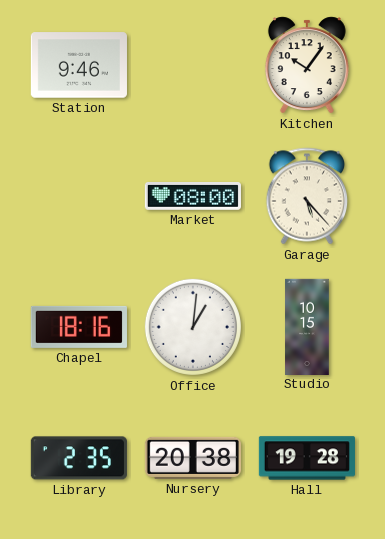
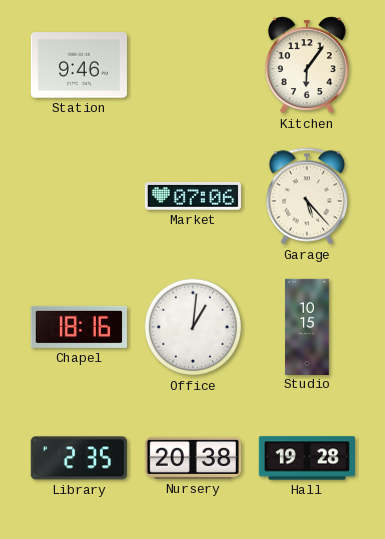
Kitchen: 10:06 -> 6:06 (307, 65)
Market: 08:00 -> 07:06 (193, 197)
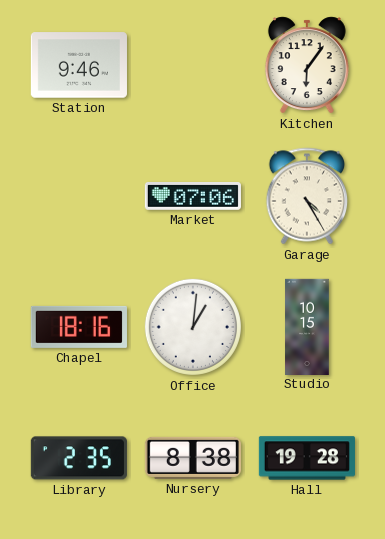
Garage: 5:23 -> 4:25 (307, 196)
Nursery: 20:38 -> 8:38 (193, 458)
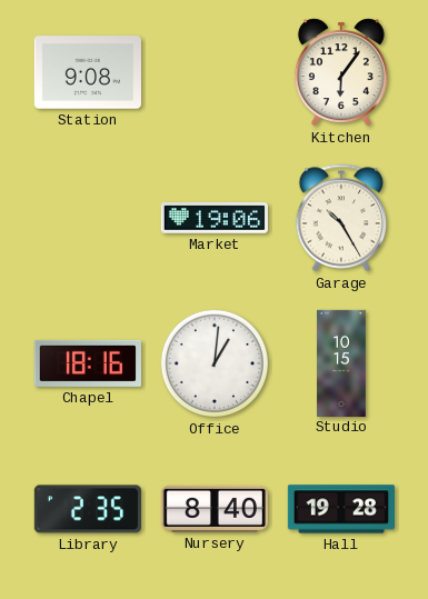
Station: 9:46 -> 9:08 (88, 72)
Market: 07:06 -> 19:06 (215, 219)
Garage: 4:25 -> 10:25 (341, 218)
Nursery: 8:38 -> 8:40 (215, 509)
